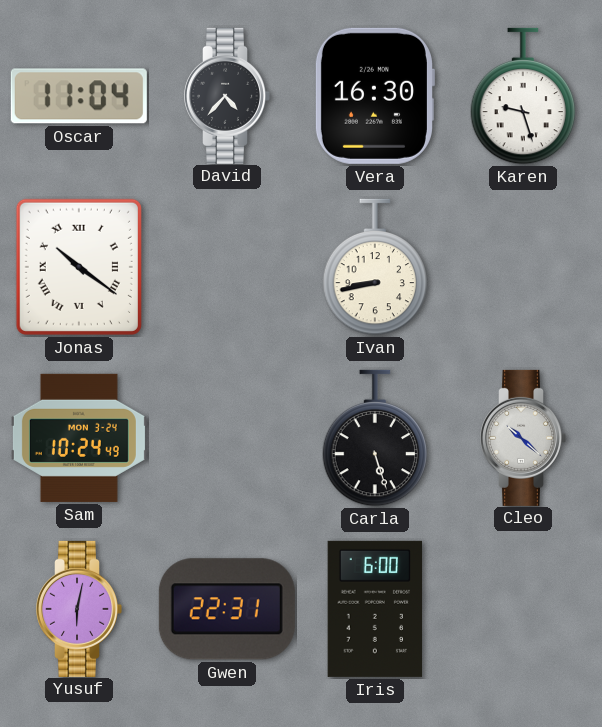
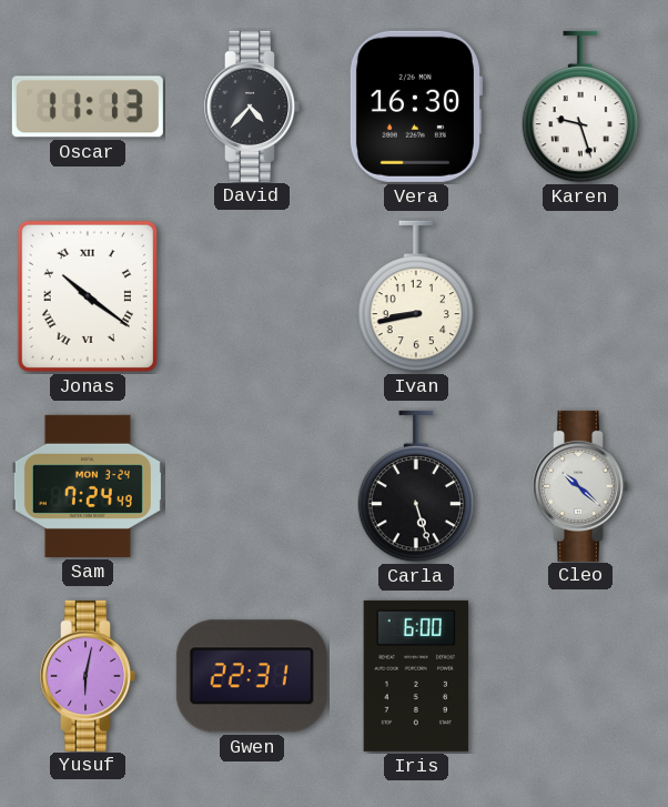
Oscar: 11:04 -> 11:13 (88, 107)
Sam: 10:24 -> 7:24 (88, 486)
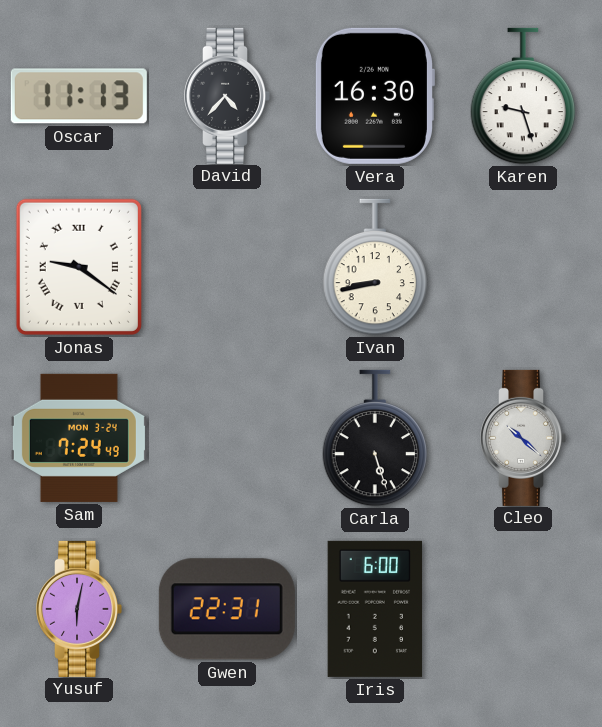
Jonas: 10:21 -> 9:21 (79, 267)
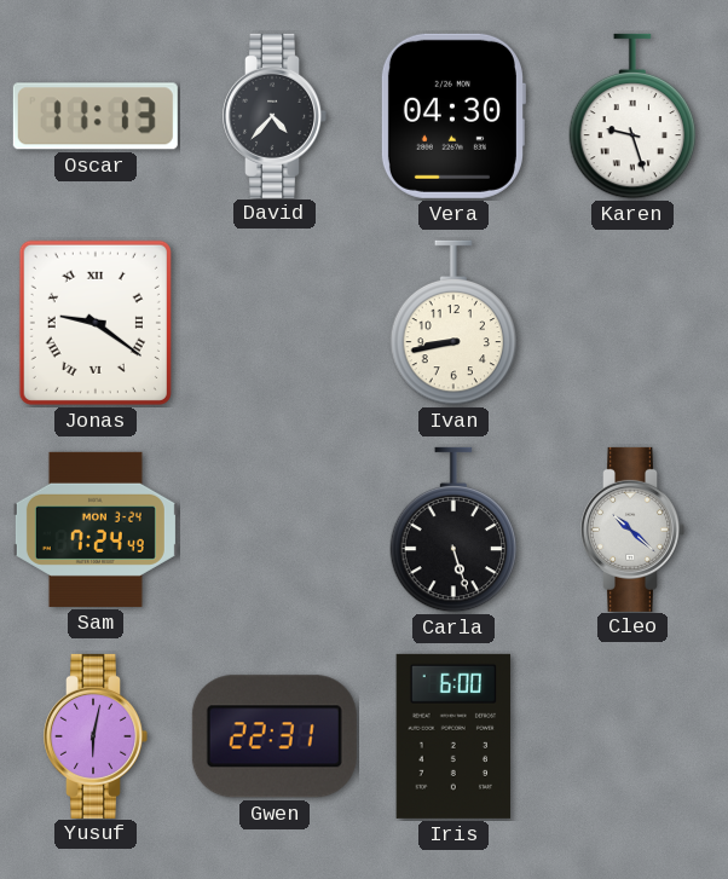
Vera: 16:30 -> 04:30 (452, 116)
